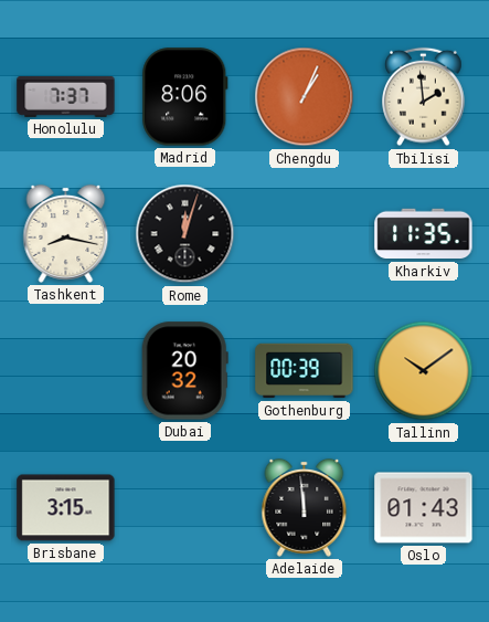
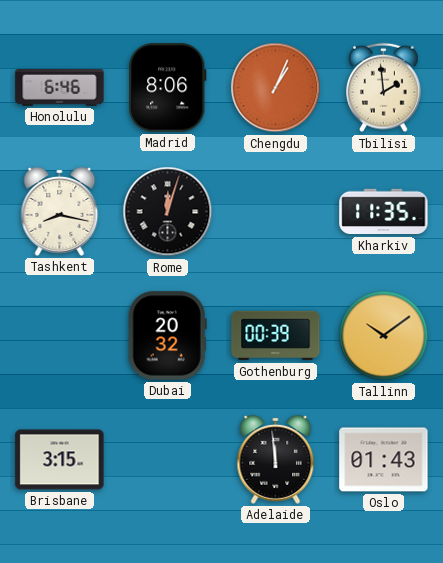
Honolulu: 7:37 -> 6:46 (60, 87)
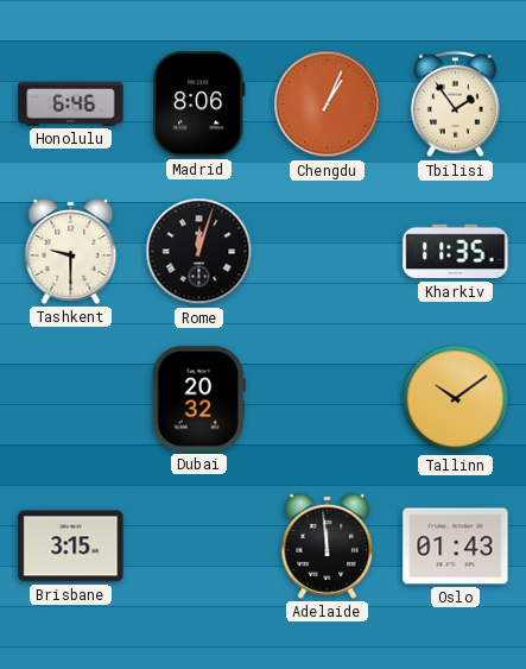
Tbilisi: 1:59 -> 1:54 (456, 105)
Tashkent: 8:17 -> 9:30 (71, 251)
Gothenburg: 00:39 -> none (276, 336)
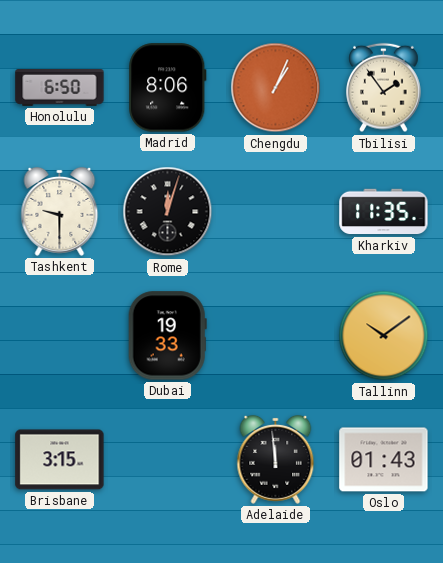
Honolulu: 6:46 -> 6:50 (60, 87)
Dubai: 20:32 -> 19:33 (167, 336)
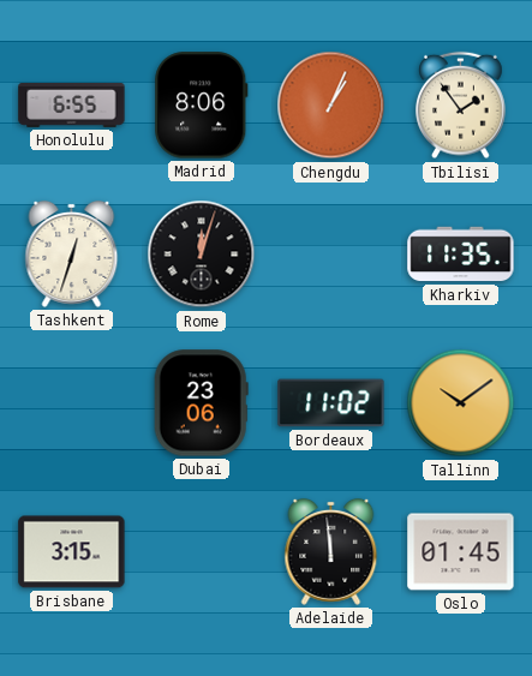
Honolulu: 6:50 -> 6:55 (72, 104)
Tashkent: 9:30 -> 12:33 (72, 253)
Dubai: 19:33 -> 23:06 (201, 403)
Bordeaux: none -> 11:02 (331, 403)
Oslo: 01:43 -> 01:45 (461, 552)
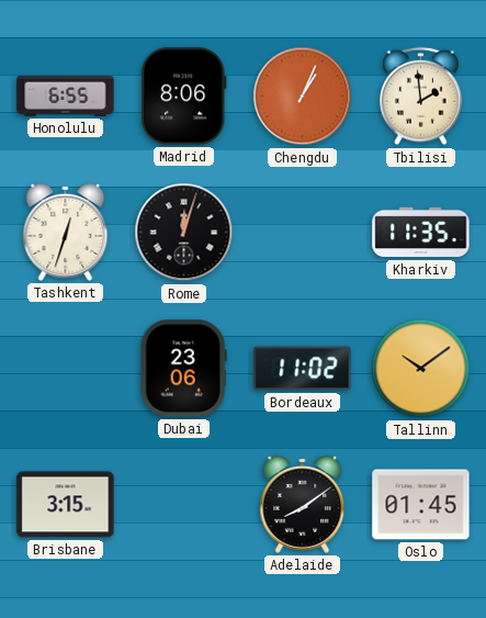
Tbilisi: 1:54 -> 1:59 (421, 97)
Adelaide: 11:59 -> 8:09 (303, 504)
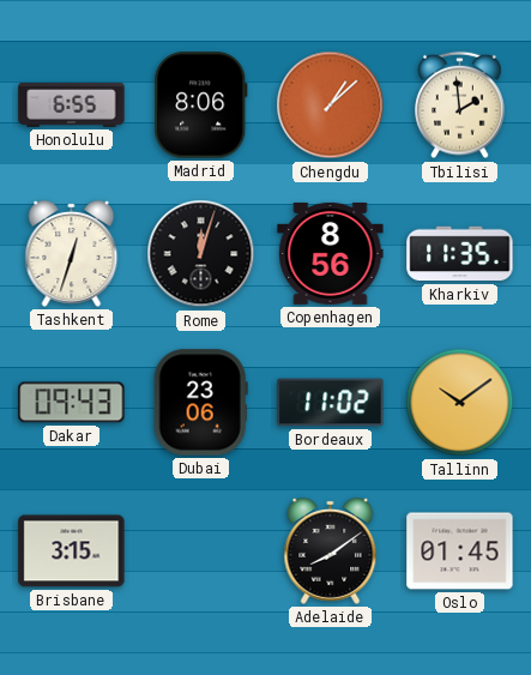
Chengdu: 1:04 -> 1:08 (331, 106)
Copenhagen: none -> 8:56 (331, 253)
Dakar: none -> 09:43 (72, 403)
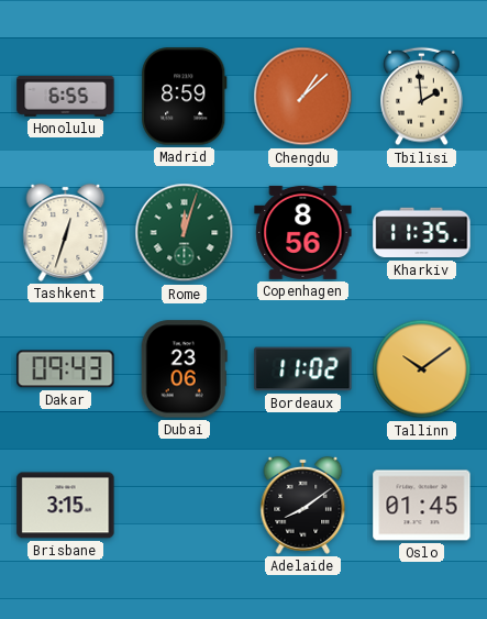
Madrid: 8:06 -> 8:59 (185, 97)
Rome dial: black -> green (185, 233)
